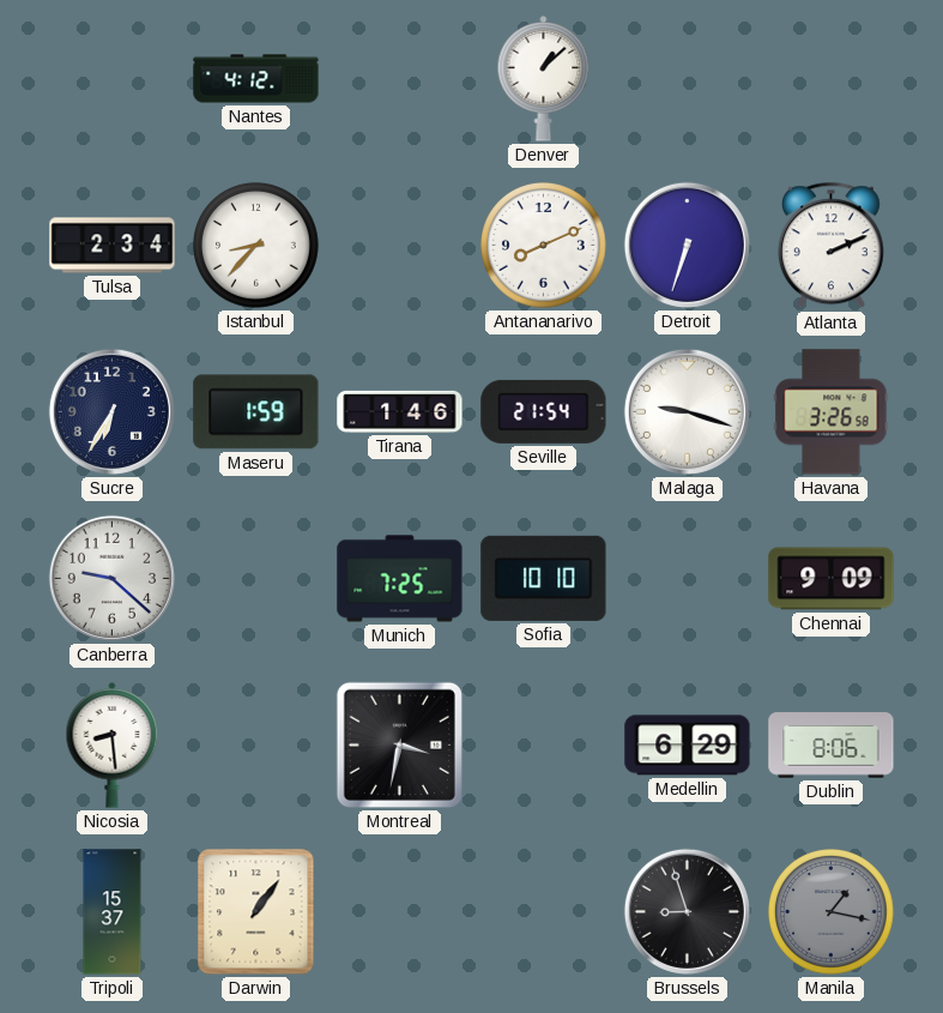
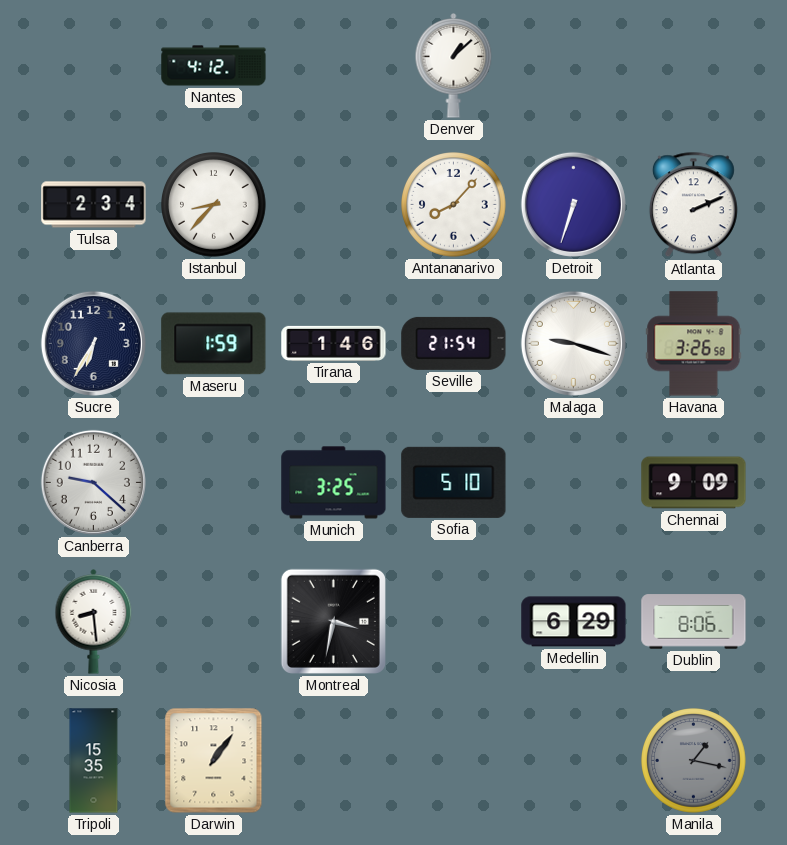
Antananarivo: 8:11 -> 8:07 (454, 205)
Munich: 7:25 -> 3:25 (334, 483)
Sofia: 10:10 -> 5:10 (454, 482)
Tripoli: 15:37 -> 15:35 (94, 761)
Brussels: 8:57 -> none (687, 911)
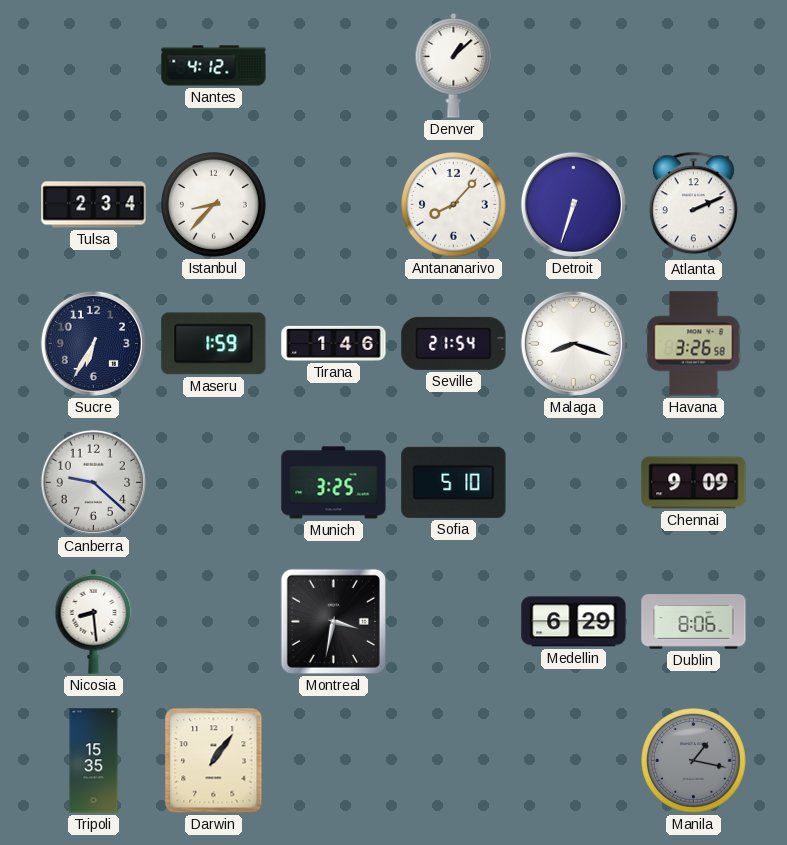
Malaga: 9:18 -> 8:18 (573, 343)
